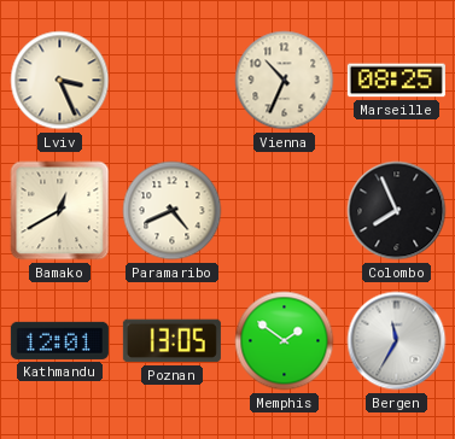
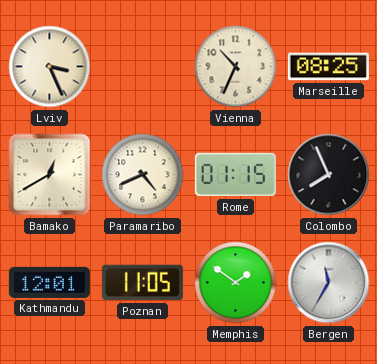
Rome: none -> 01:15 (235, 175)
Poznan: 13:05 -> 11:05 (142, 283)
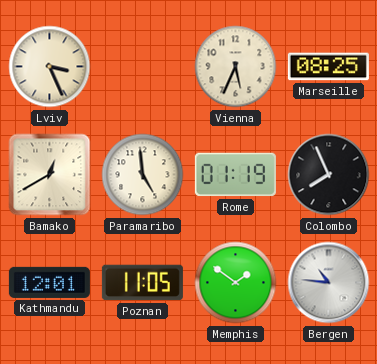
Vienna: 10:34 -> 5:34 (236, 67)
Paramaribo: 4:41 -> 4:59 (143, 175)
Rome: 01:15 -> 01:19 (235, 175)
Bergen: 11:35 -> 10:46 (329, 283)
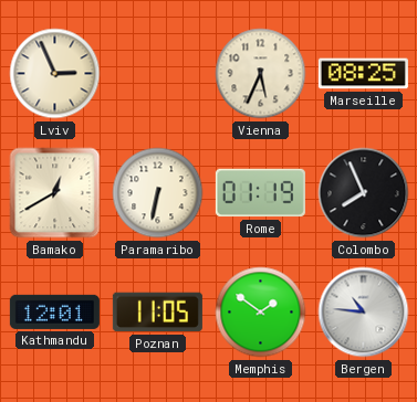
Lviv: 3:26 -> 2:56 (55, 74)
Paramaribo: 4:59 -> 6:32 (158, 193)
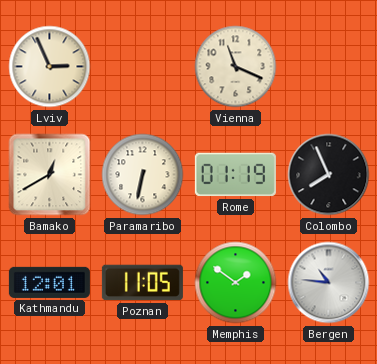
Vienna: 5:34 -> 11:19 (236, 67)
Marseille: 08:25 -> none (363, 74)
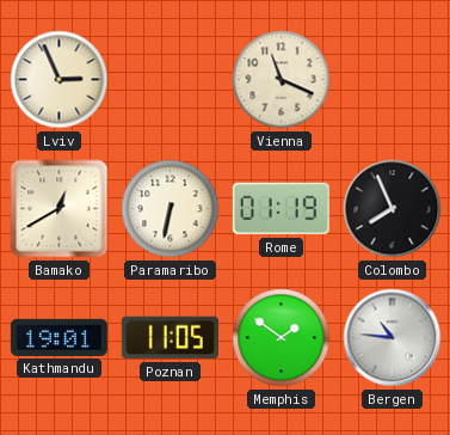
Kathmandu: 12:01 -> 19:01 (58, 337)
